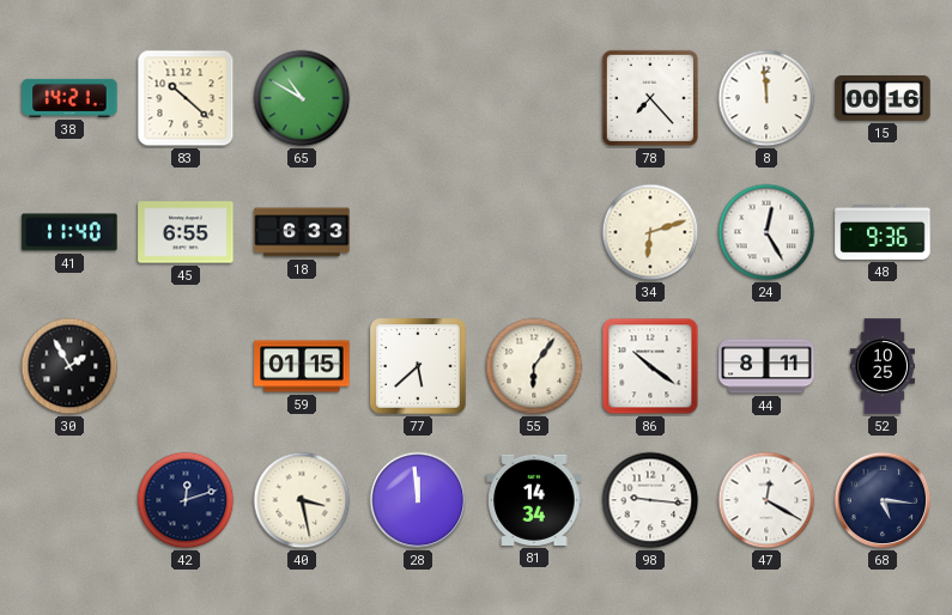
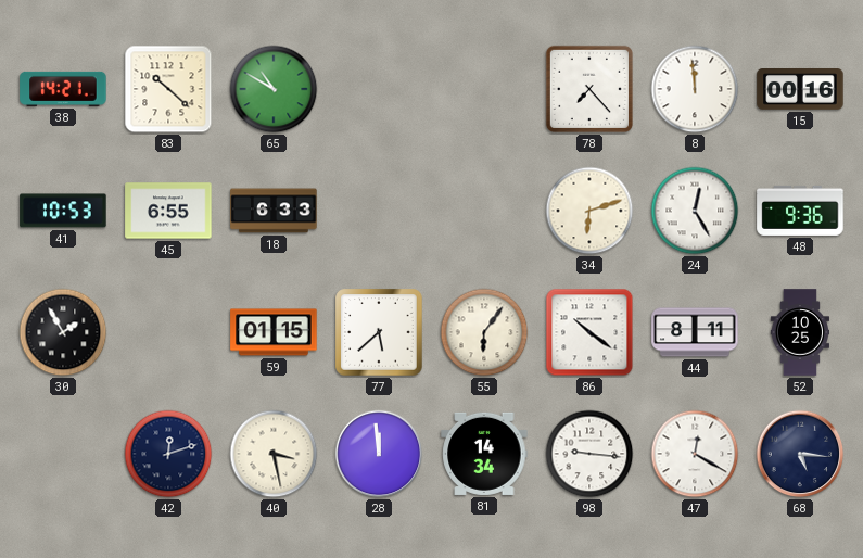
41: 11:40 -> 10:53 (63, 211)
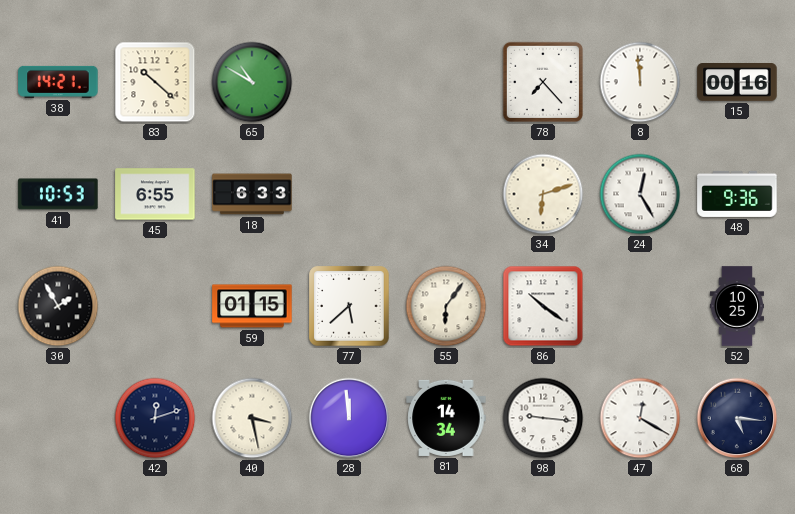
44: 8:11 -> none (695, 332)
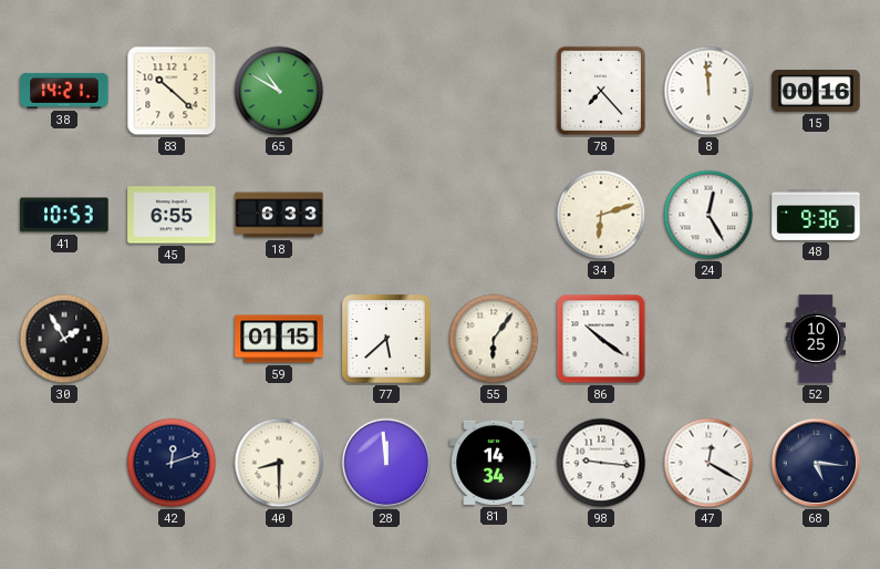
40: 3:28 -> 8:30 (279, 463)
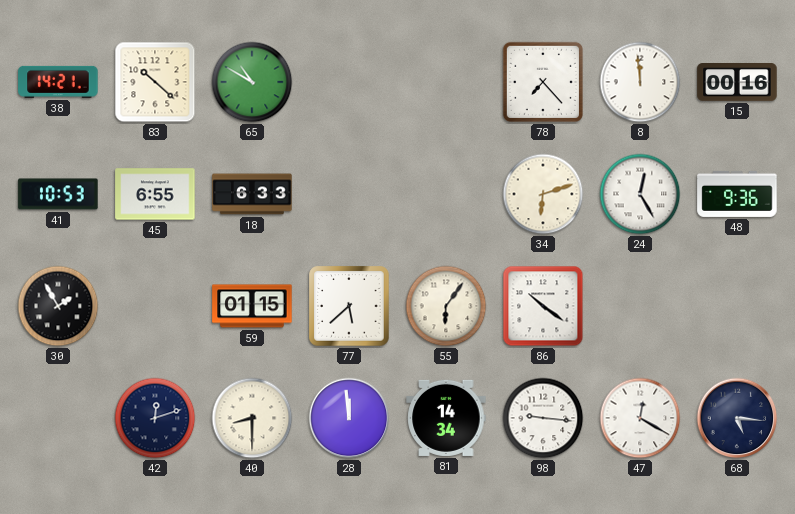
52: 10:25 -> none (815, 339)
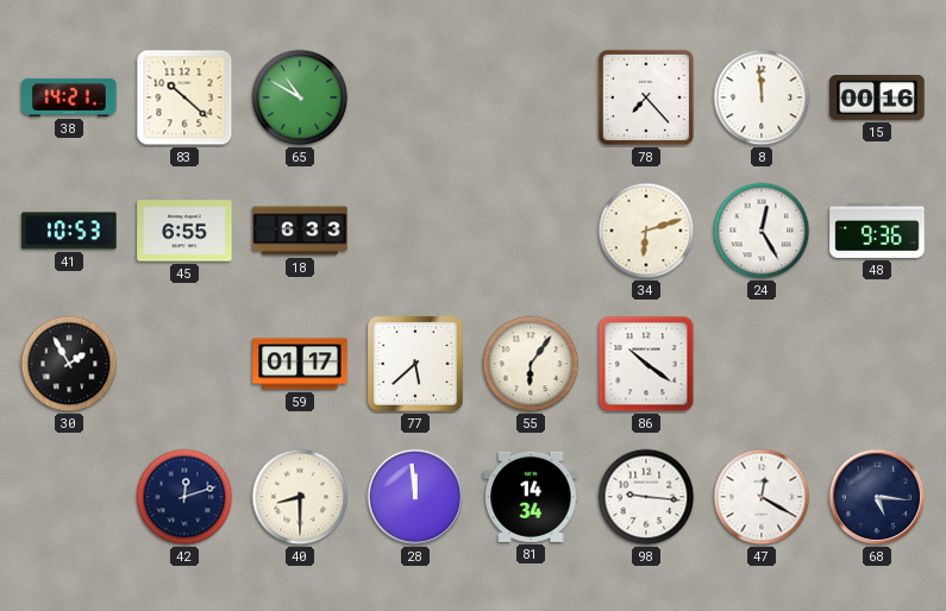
59: 01:15 -> 01:17 (300, 364)
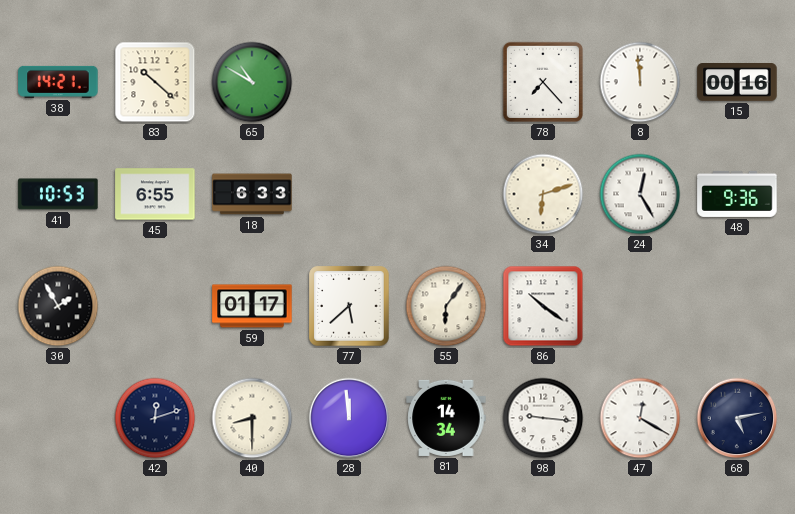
68: 5:16 -> 5:13 (737, 418)
